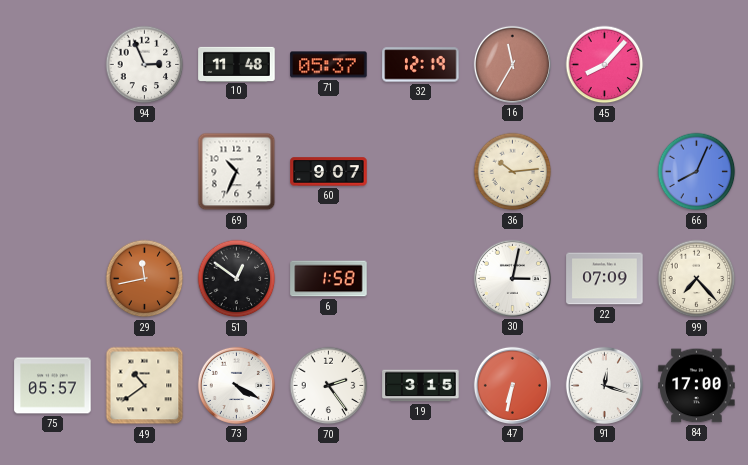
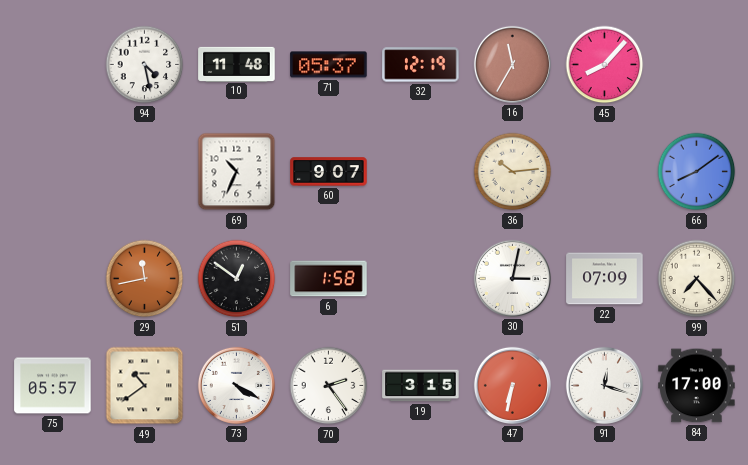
94: 2:56 -> 4:28 (145, 65)
66: 8:04 -> 8:09 (697, 172)
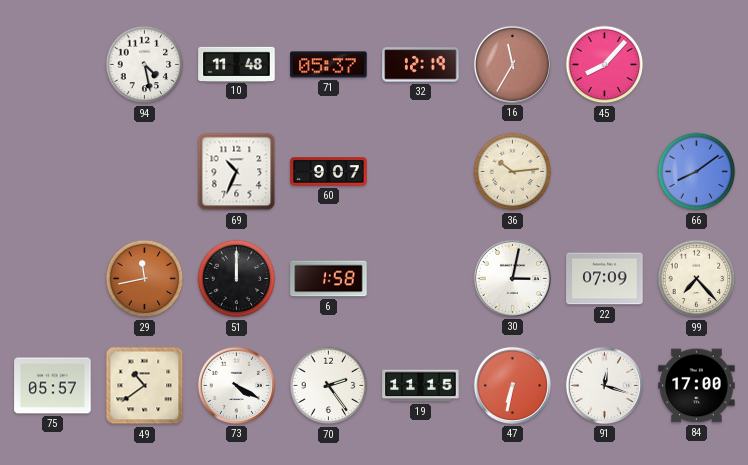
51: 12:51 -> 12:00 (237, 279)
19: 3:15 -> 11:15 (421, 386)
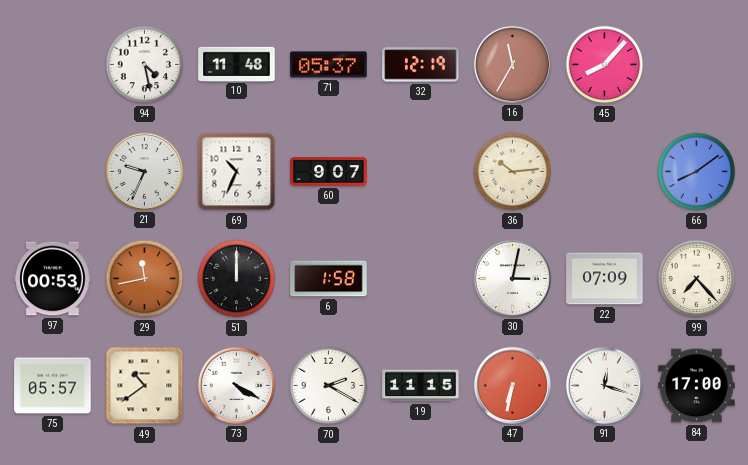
21: none -> 9:34 (144, 171)
97: none -> 00:53 (53, 279)
70: 2:24 -> 2:20 (329, 386)
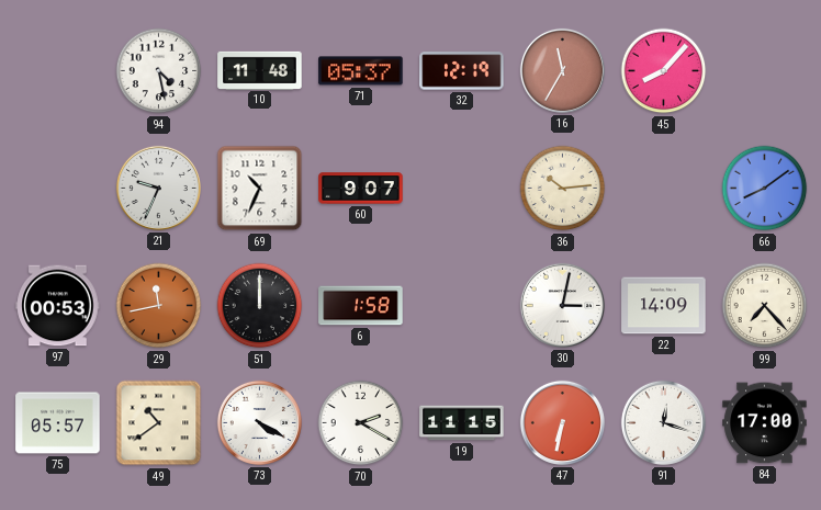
22: 07:09 -> 14:09 (664, 306)
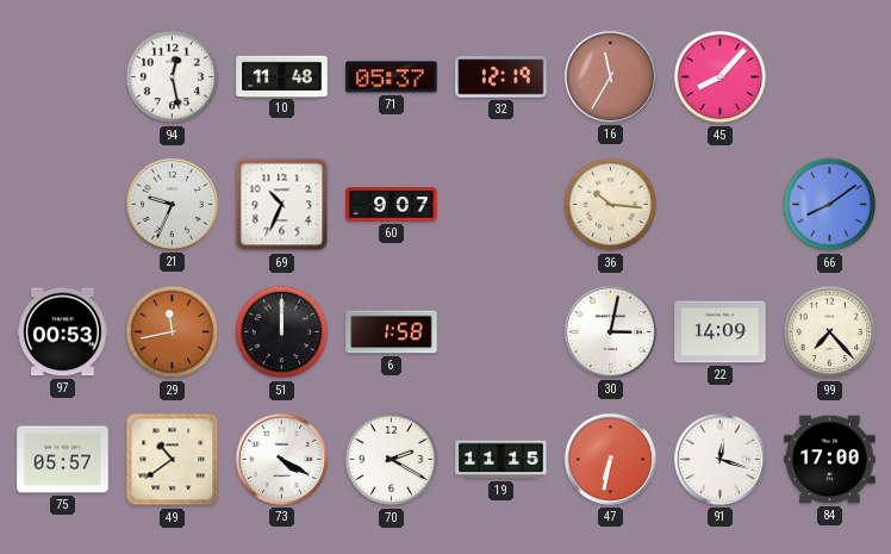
94: 4:28 -> 12:28 (173, 77)
36: 10:14 -> 10:16 (611, 205)
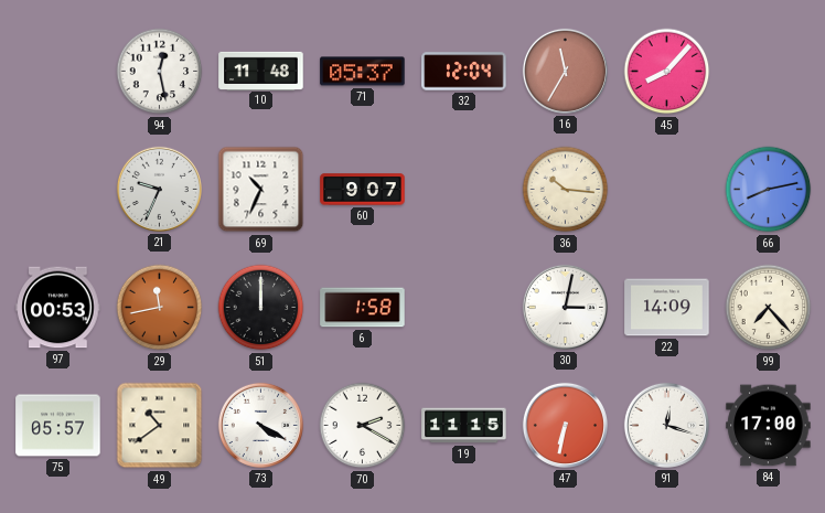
32: 12:19 -> 12:04 (464, 72)
66: 8:09 -> 8:13 (769, 190)
